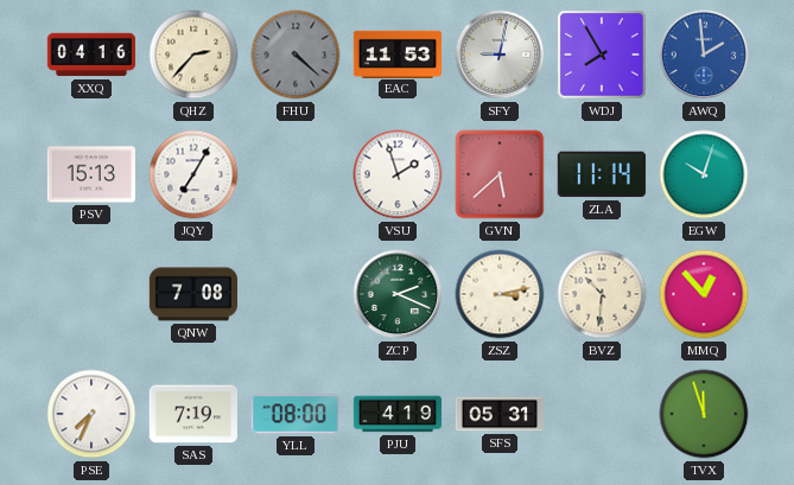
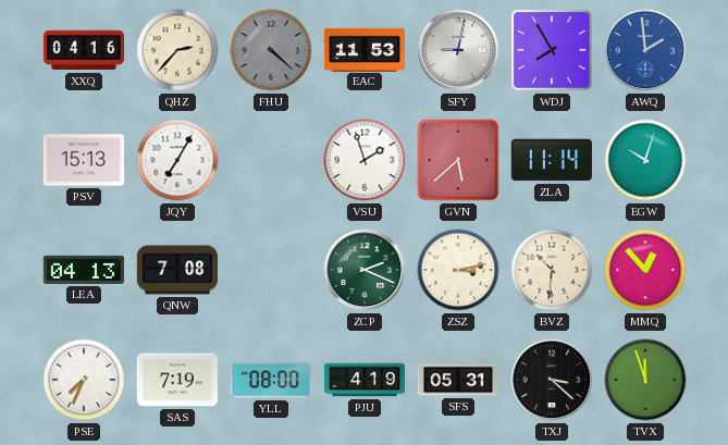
LEA: none -> 04:13 (84, 270)
TXJ: none -> 3:22 (552, 380)
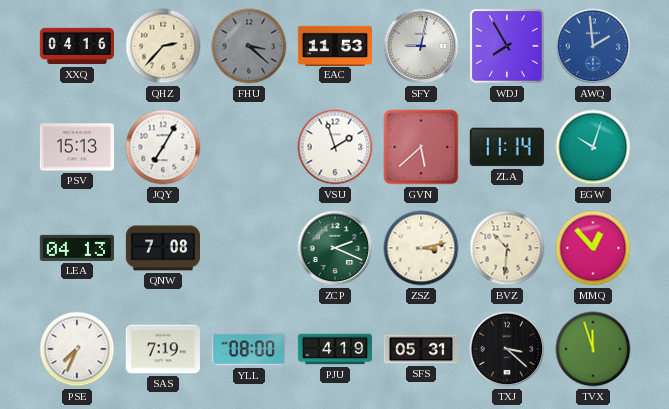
FHU: 4:22 -> 3:22 (249, 46)
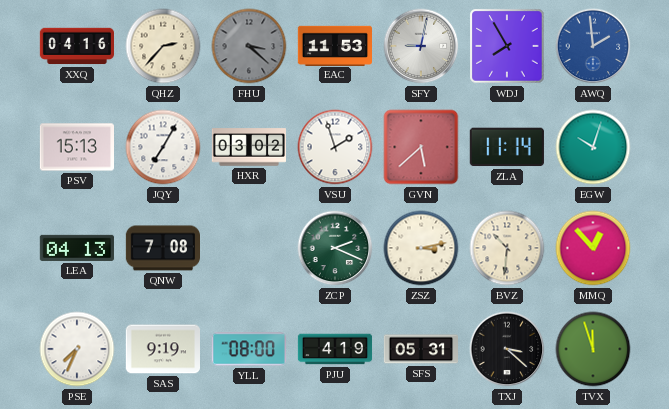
HXR: none -> 03:02 (248, 147)
SAS: 7:19 -> 9:19 (162, 349)
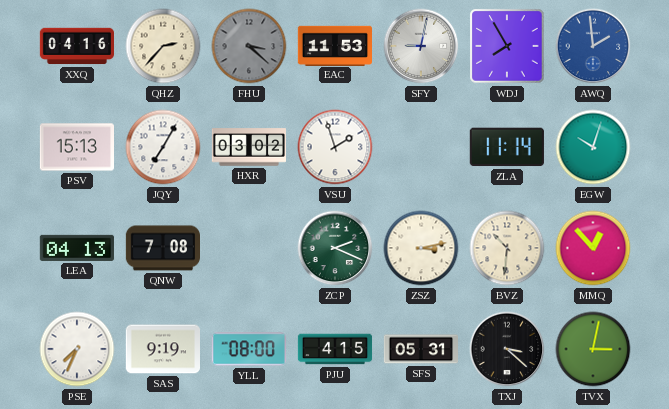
GVN: 5:38 -> none (421, 147)
PJU: 4:19 -> 4:15 (335, 349)
TVX: 11:57 -> 3:02 (593, 349)
